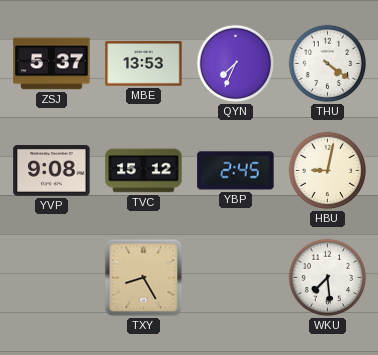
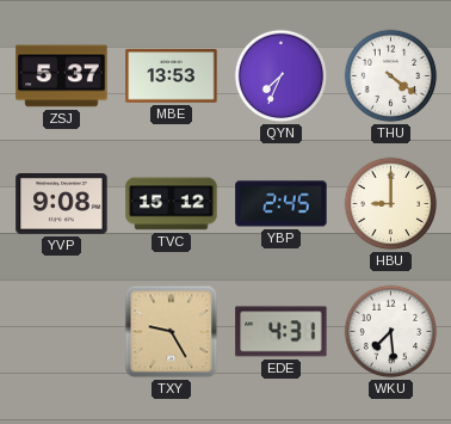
HBU: 9:02 -> 9:00 (391, 204)
TXY: 8:25 -> 9:25 (172, 332)
EDE: none -> 4:31 (282, 332)
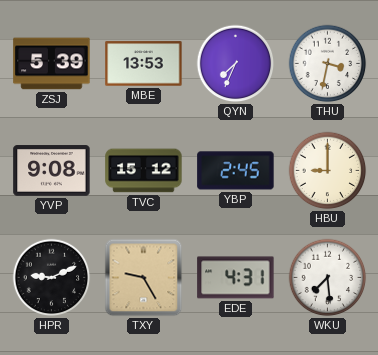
ZSJ: 5:37 -> 5:39 (52, 64)
THU: 4:21 -> 3:32 (328, 64)
HPR: none -> 9:11 (52, 278)
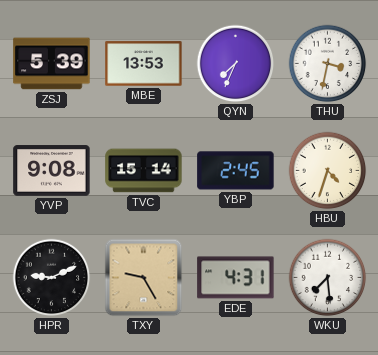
TVC: 15:12 -> 15:14 (144, 171)
HBU: 9:00 -> 4:33 (328, 171)
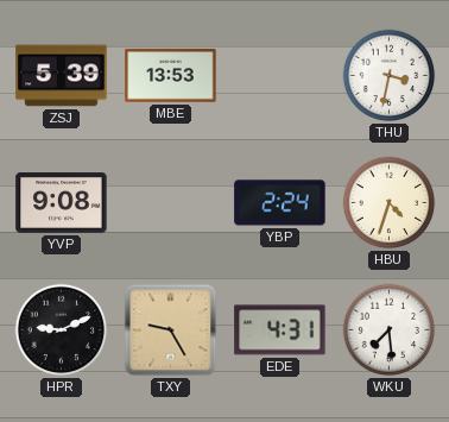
QYN: 7:34 -> none (236, 64)
TVC: 15:14 -> none (144, 171)
YBP: 2:45 -> 2:24 (280, 203)
